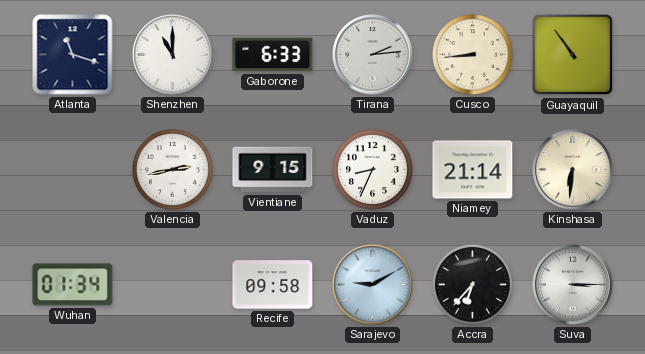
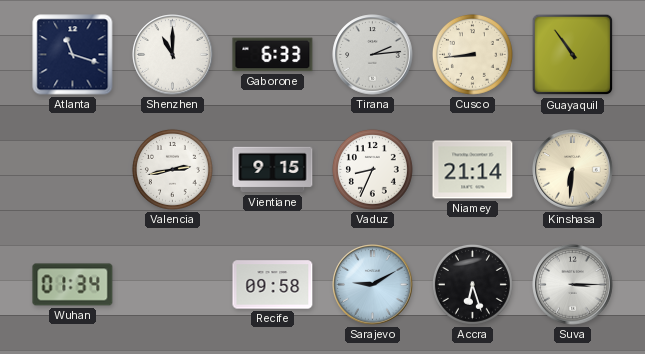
Accra: 6:37 -> 6:27 (472, 284)
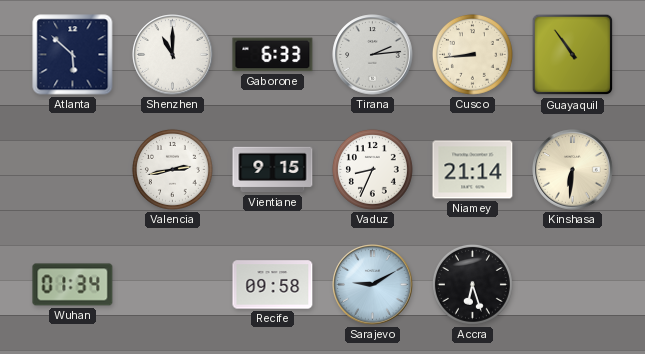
Atlanta: 11:18 -> 5:52 (73, 55)
Suva: 3:15 -> none (573, 285)
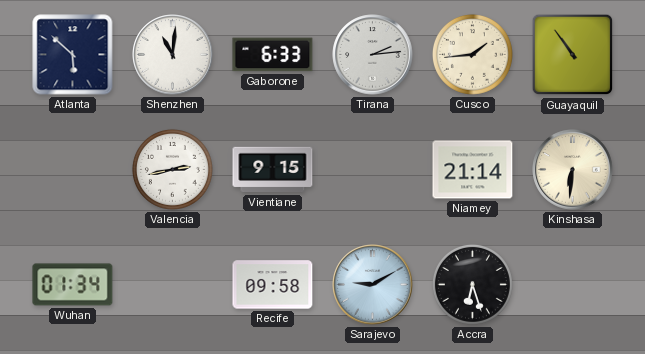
Shenzhen: 11:00 -> 11:01 (173, 55)
Cusco: 8:44 -> 1:44 (472, 54)
Vaduz: 8:34 -> none (372, 169)
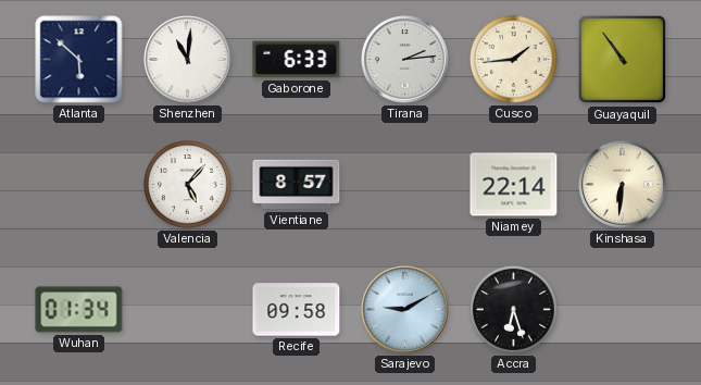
Valencia: 2:43 -> 5:07 (187, 184)
Vientiane: 9:15 -> 8:57 (297, 185)
Niamey: 21:14 -> 22:14 (514, 185)
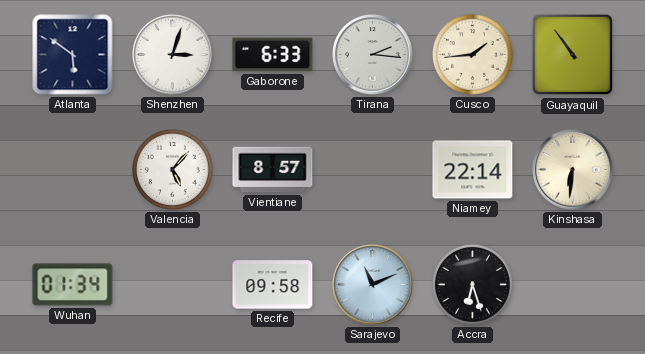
Atlanta: 5:52 -> 5:51 (73, 55)
Shenzhen: 11:01 -> 3:03 (173, 55)
Tirana: 2:14 -> 2:16 (373, 55)
Sarajevo: 9:10 -> 11:11 (373, 285)
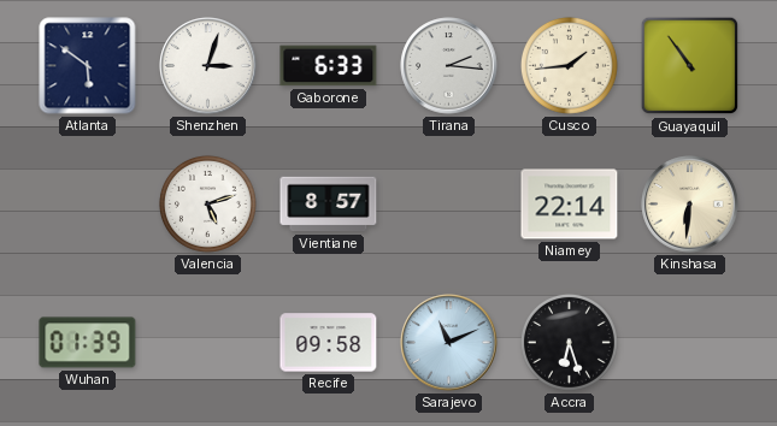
Valencia: 5:07 -> 5:12 (207, 203)
Wuhan: 01:34 -> 01:39 (88, 343)
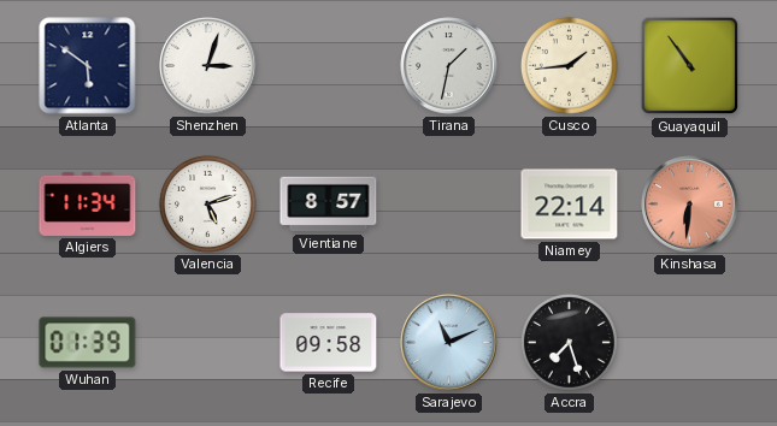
Gaborone: 6:33 -> none (329, 66)
Tirana: 2:16 -> 1:32 (449, 66)
Algiers: none -> 11:34 (88, 203)
Kinshasa dial: cream -> salmon (690, 205)
Accra: 6:27 -> 7:27 (569, 342)
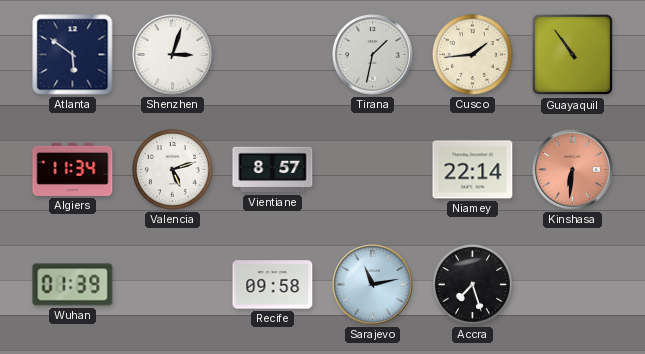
Sarajevo: 11:11 -> 11:13 (373, 285)
